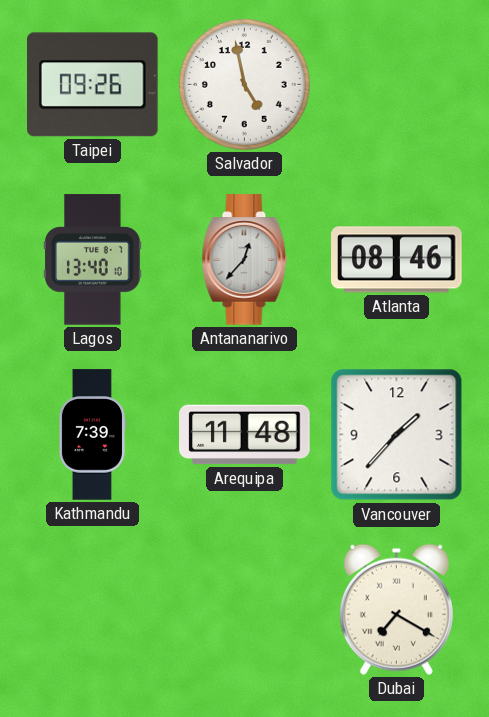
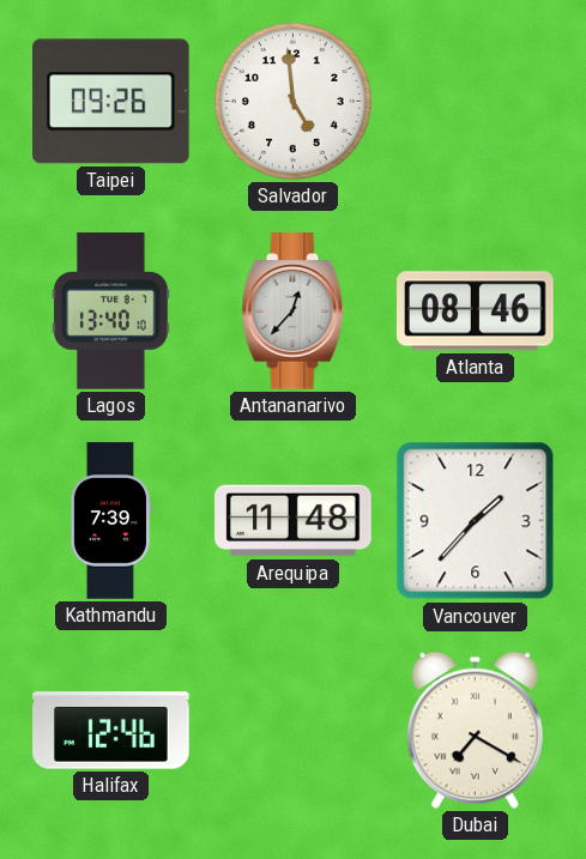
Salvador: 4:58 -> 4:59 (294, 102)
Halifax: none -> 12:46 (111, 731)
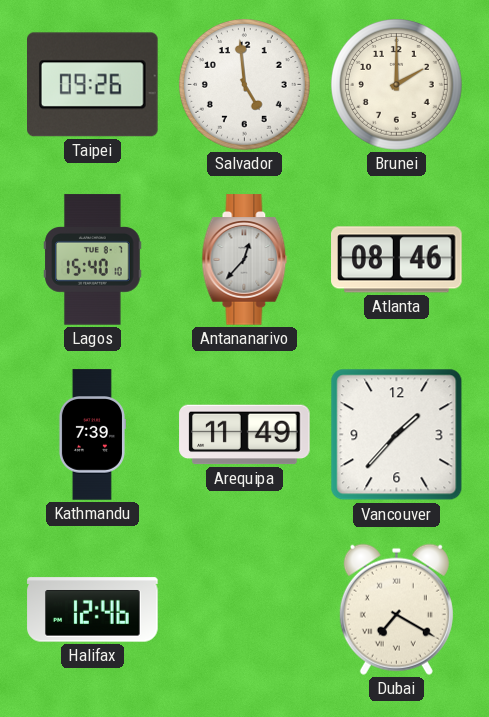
Brunei: none -> 2:00 (397, 85)
Lagos: 13:40 -> 15:40 (93, 260)
Arequipa: 11:48 -> 11:49 (245, 435)
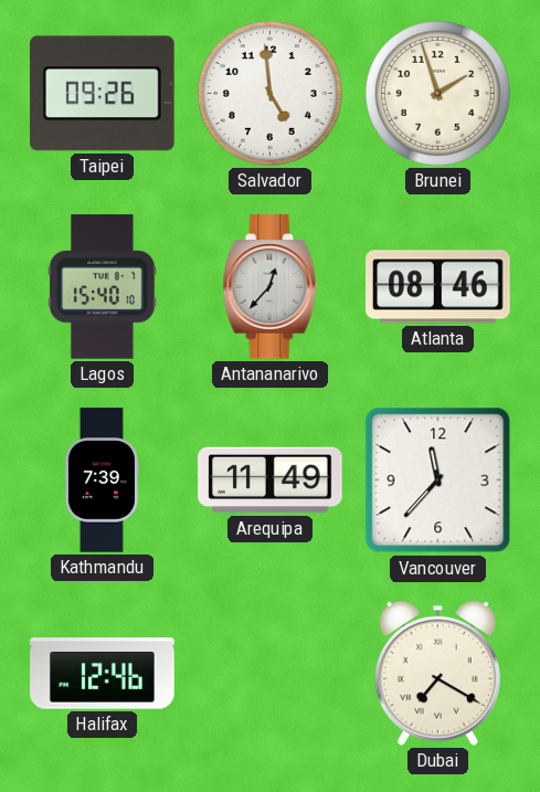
Brunei: 2:00 -> 1:57 (438, 94)
Vancouver: 1:37 -> 11:37 (438, 481)
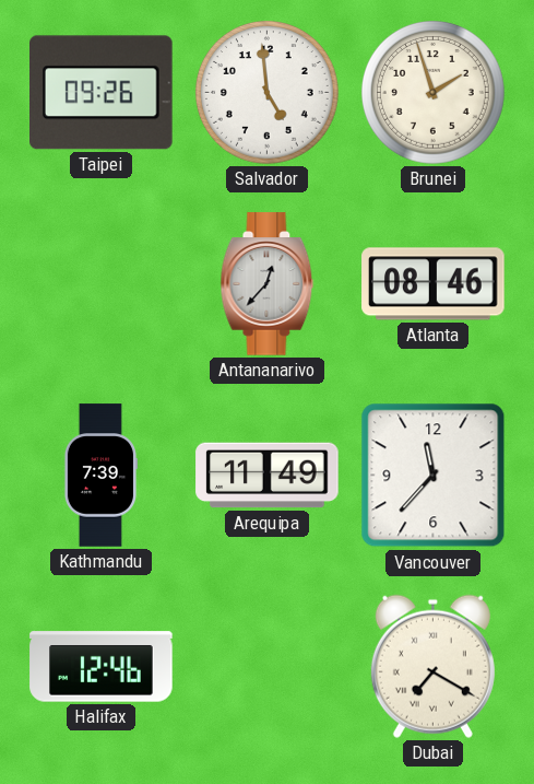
Lagos: 15:40 -> none (103, 287)
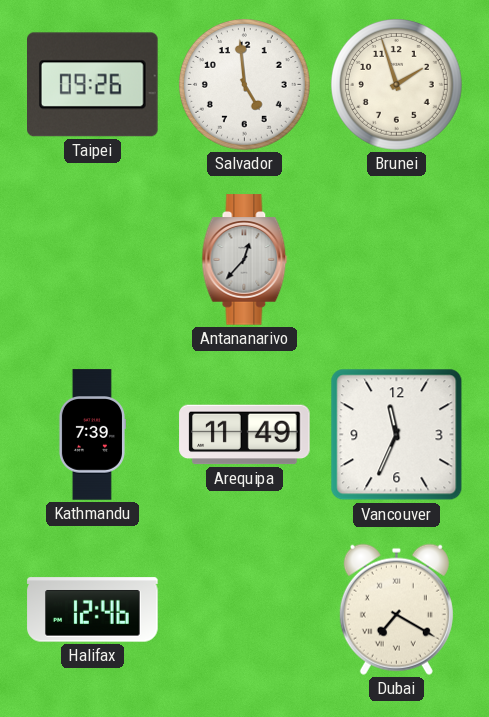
Atlanta: 08:46 -> none (434, 284)
Vancouver: 11:37 -> 11:34 (397, 435)
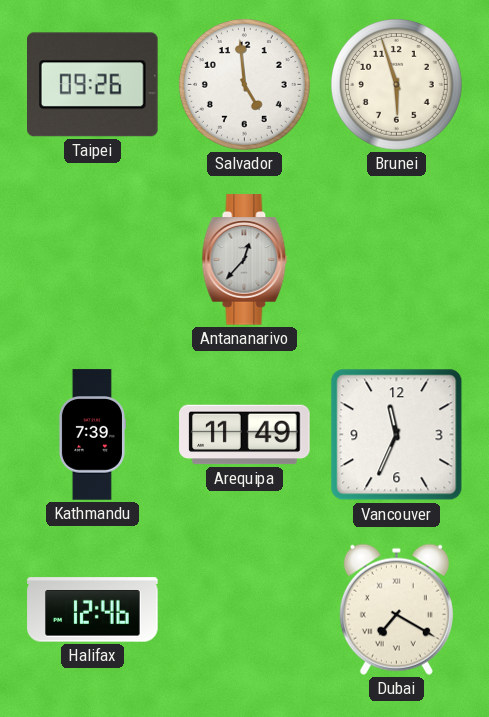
Brunei: 1:57 -> 5:57 (397, 85)
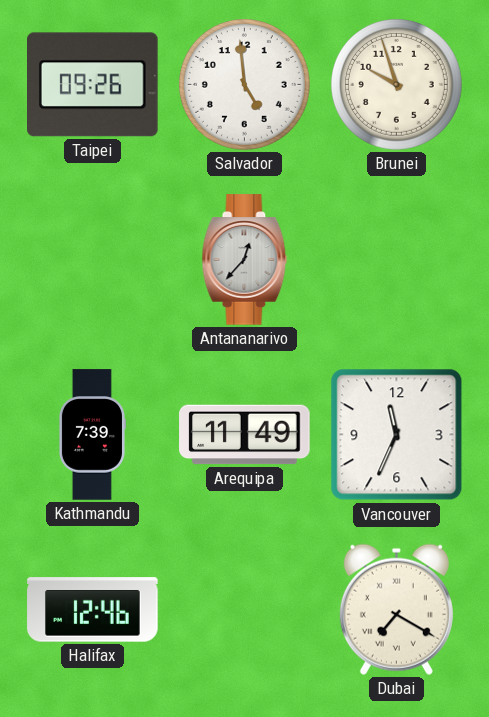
Brunei: 5:57 -> 9:57 (397, 85)
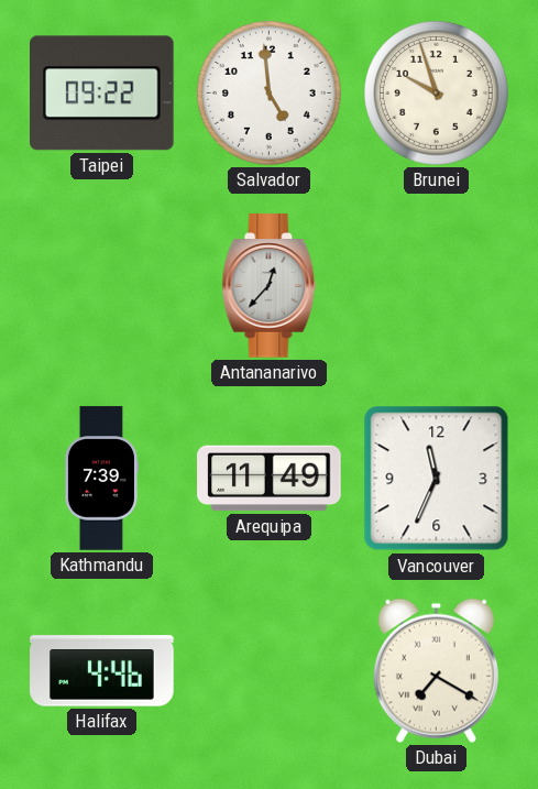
Taipei: 09:26 -> 09:22 (102, 94)
Halifax: 12:46 -> 4:46 (102, 671)
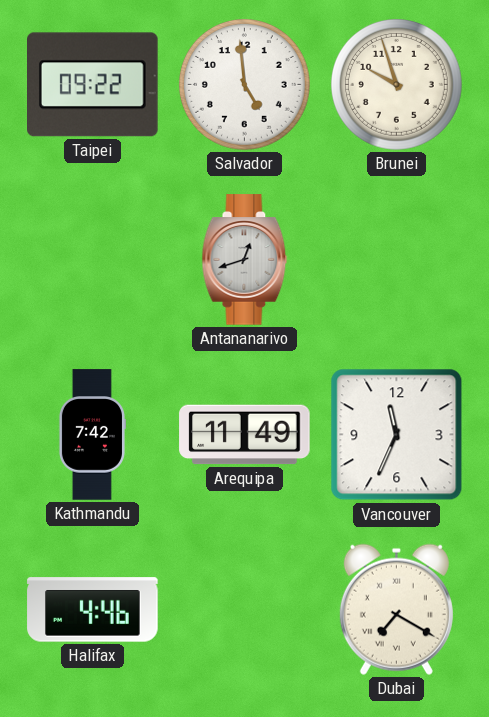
Antananarivo: 12:37 -> 12:42 (245, 260)
Kathmandu: 7:39 -> 7:42 (92, 435)
